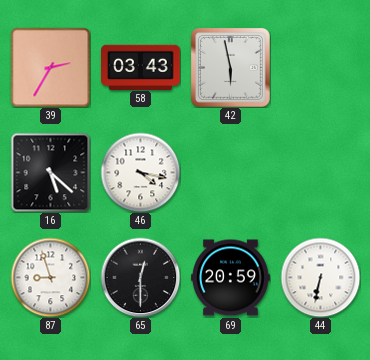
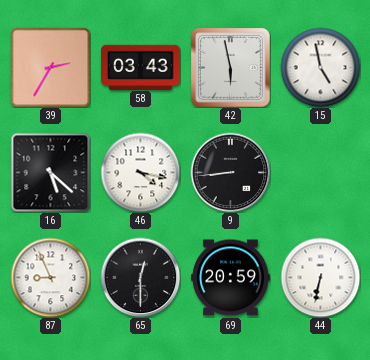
15: none -> 4:58 (320, 67)
9: none -> 8:44 (230, 172)
87: 8:57 -> 8:56 (50, 277)
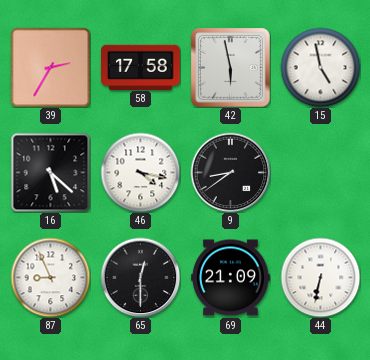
58: 03:43 -> 17:58 (141, 67)
9: 8:44 -> 8:39 (230, 172)
69: 20:59 -> 21:09 (231, 278)
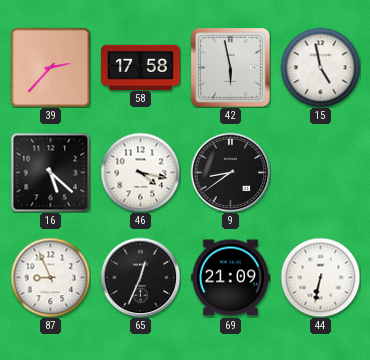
39: 2:35 -> 2:37 (50, 67)
65: 12:30 -> 12:34 (140, 277)
